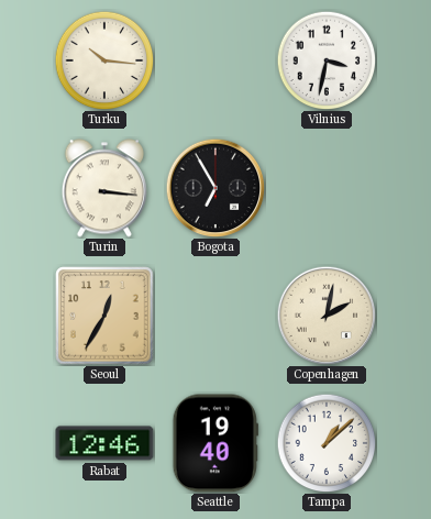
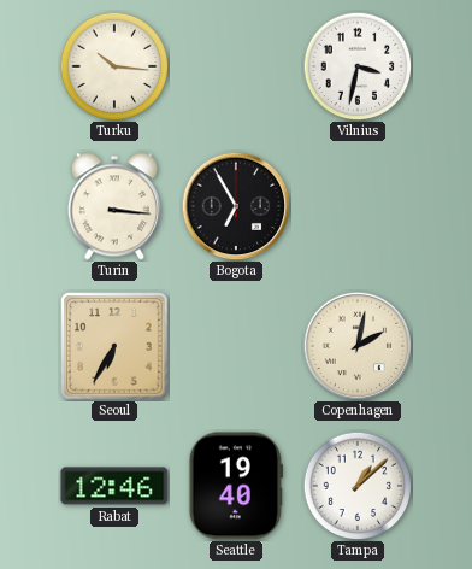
Seoul: 12:35 -> 6:35 (114, 346)
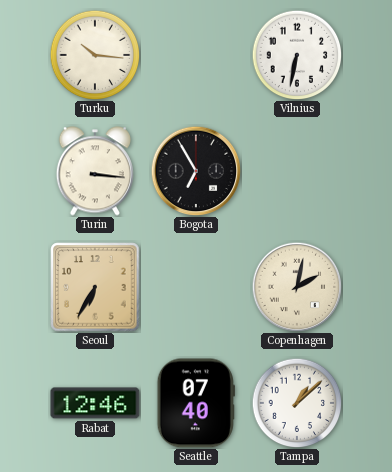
Vilnius: 3:32 -> 6:32 (297, 55)
Seattle: 19:40 -> 07:40 (196, 403)
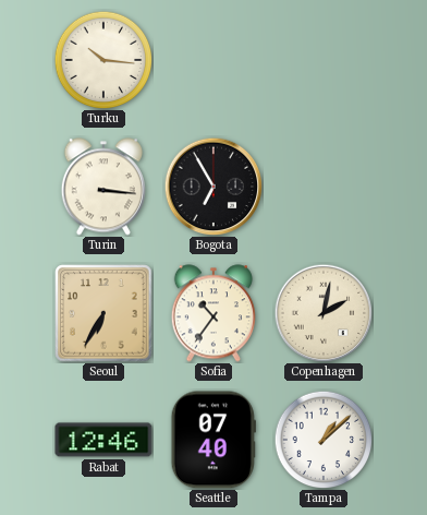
Vilnius: 6:32 -> none (297, 55)
Sofia: none -> 10:36 (213, 313)
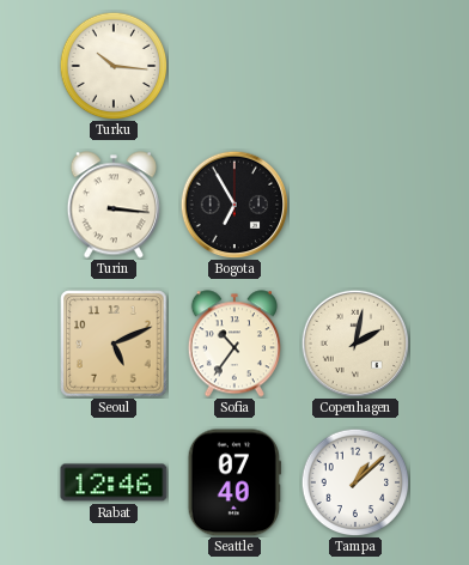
Seoul: 6:35 -> 5:11 (114, 344)
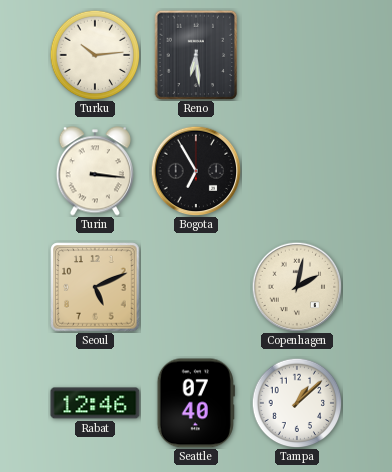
Turku: 10:16 -> 10:14 (95, 55)
Reno: none -> 6:29 (196, 55)
Sofia: 10:36 -> none (234, 344)
